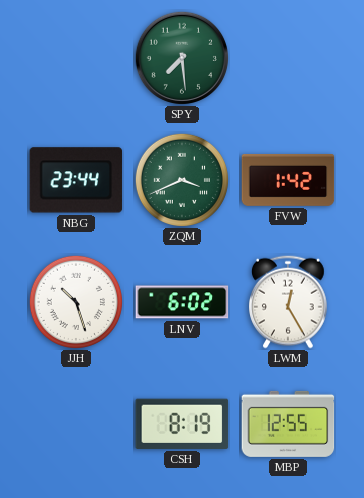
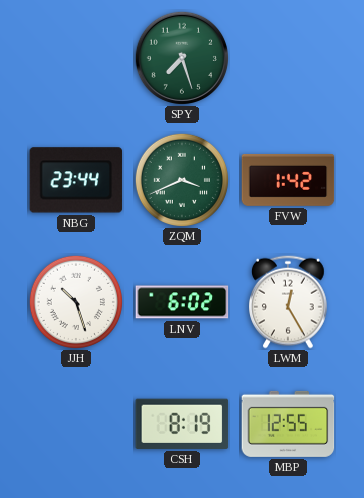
SPY: 7:29 -> 7:27 (181, 57)
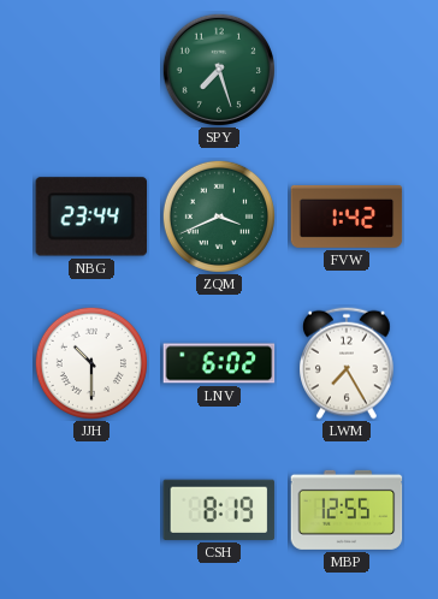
JJH: 10:27 -> 10:30 (91, 363)
LWM: 12:25 -> 7:25 (348, 363)
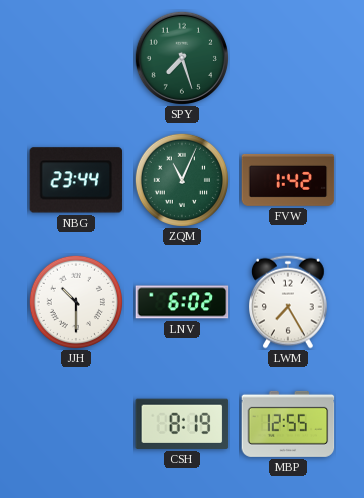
ZQM: 3:41 -> 11:04 (182, 180)
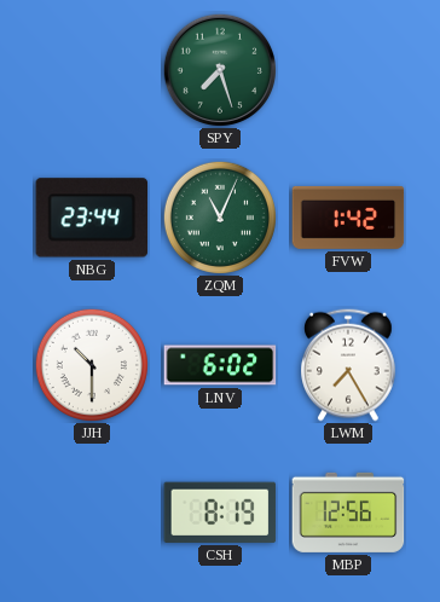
MBP: 12:55 -> 12:56 (348, 513)
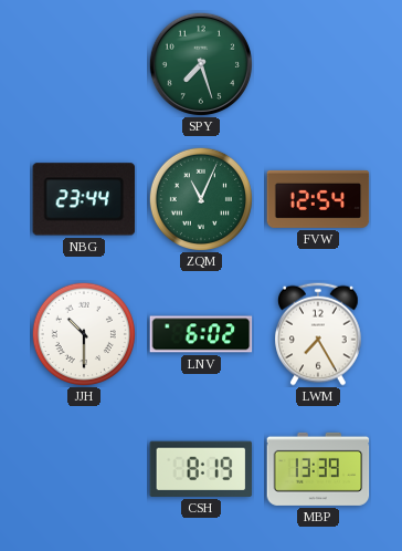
FVW: 1:42 -> 12:54 (318, 199)
MBP: 12:56 -> 13:39 (318, 469)
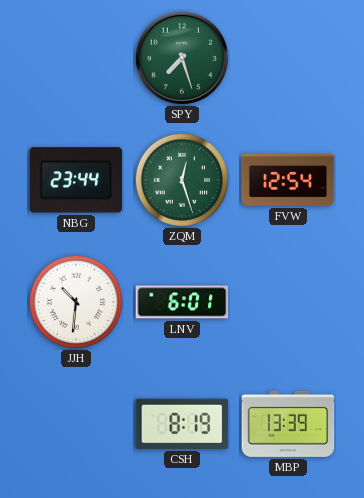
ZQM: 11:04 -> 12:27 (182, 180)
JJH: 10:30 -> 10:31 (76, 302)
LNV: 6:02 -> 6:01 (182, 302)
LWM: 7:25 -> none (319, 334)
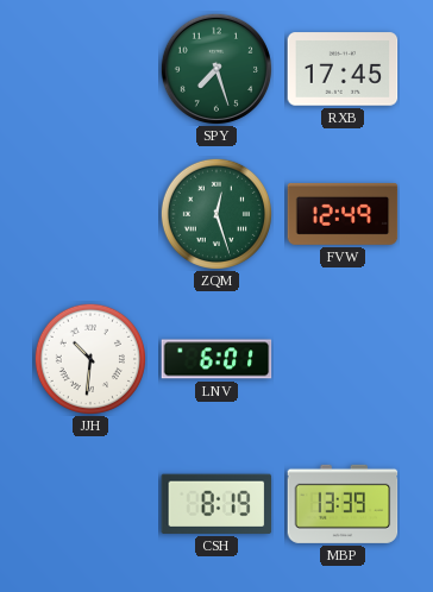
RXB: none -> 17:45 (343, 69)
NBG: 23:44 -> none (76, 180)
FVW: 12:54 -> 12:49 (343, 214)
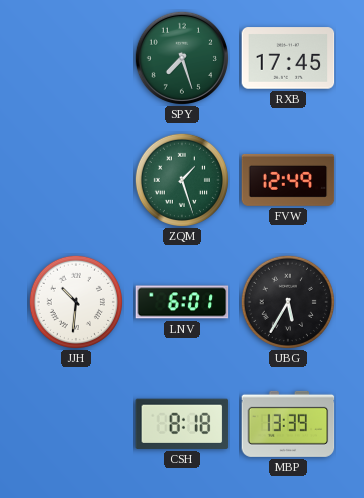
ZQM: 12:27 -> 1:27 (182, 180)
UBG: none -> 5:35 (288, 302)
CSH: 8:19 -> 8:18 (182, 424)
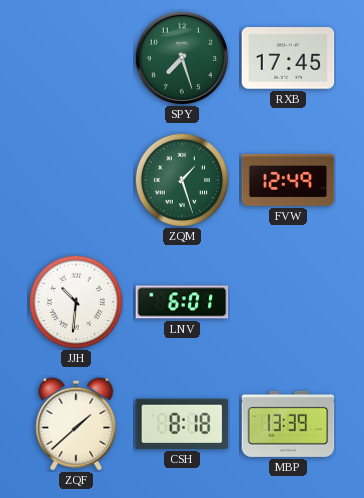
UBG: 5:35 -> none (288, 302)
ZQF: none -> 1:38 (76, 424)
